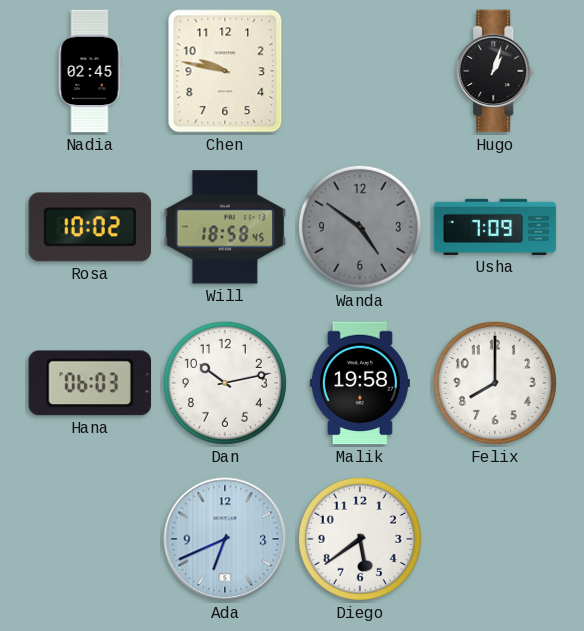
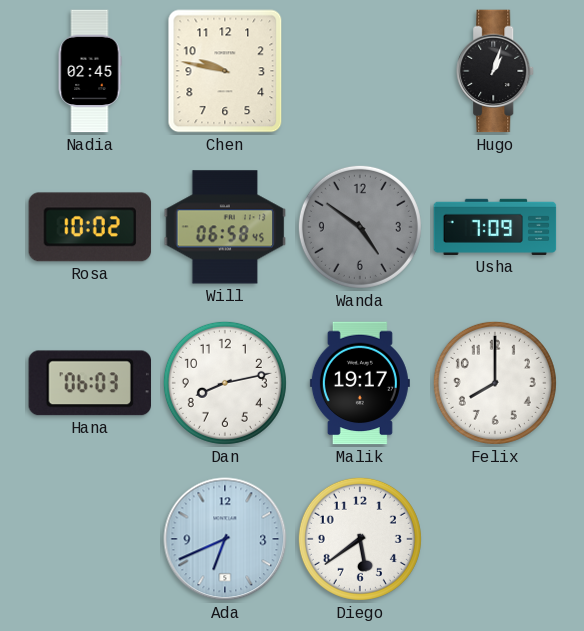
Will: 18:58 -> 06:58 (225, 227)
Dan: 10:13 -> 8:13 (225, 383)
Malik: 19:58 -> 19:17 (360, 383)
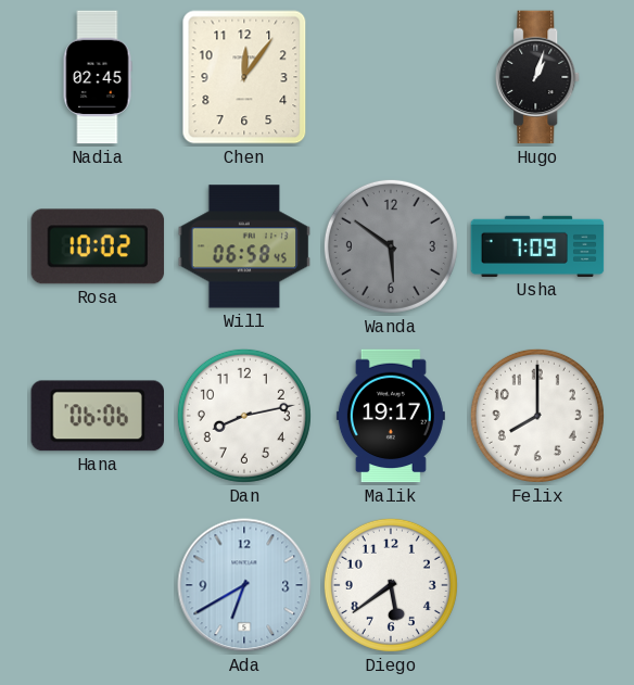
Chen: 9:47 -> 12:06 (244, 77)
Wanda: 4:51 -> 5:51 (391, 246)
Hana: 06:03 -> 06:06 (97, 416)
Ada: 6:41 -> 6:40 (244, 585)
